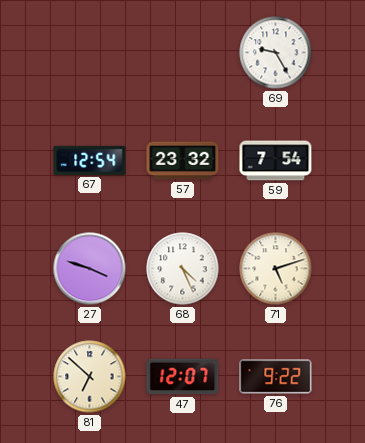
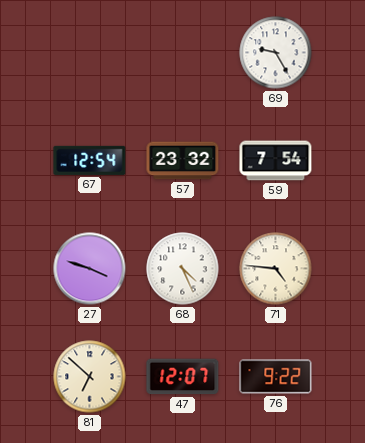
71: 5:12 -> 4:46 (276, 269)
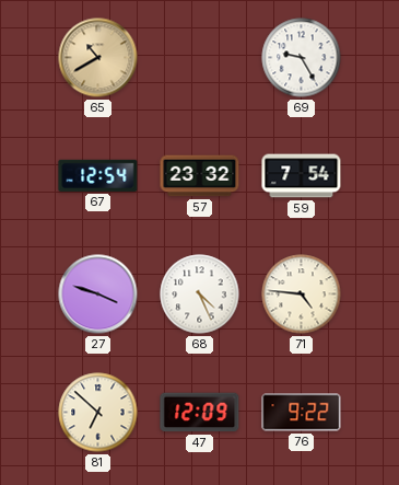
65: none -> 10:40 (98, 58)
47: 12:07 -> 12:09 (200, 413)
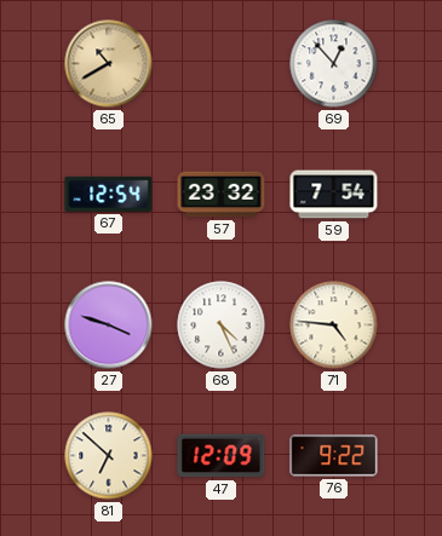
69: 9:25 -> 12:53 (334, 64)
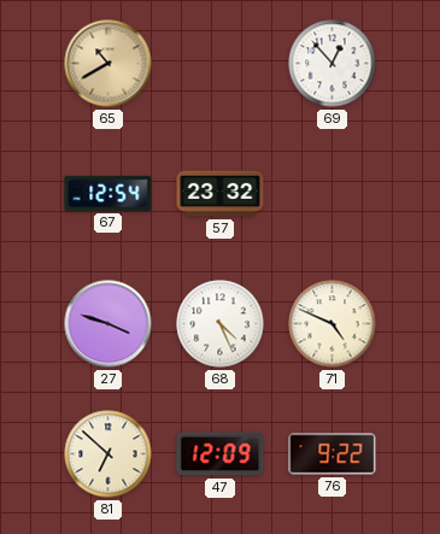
59: 7:54 -> none (334, 195)
71: 4:46 -> 4:49 (333, 324)
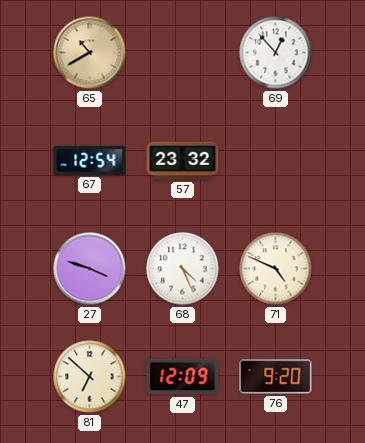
76: 9:22 -> 9:20 (276, 377)
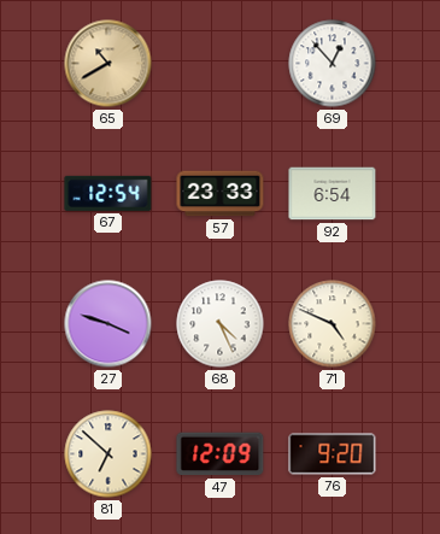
57: 23:32 -> 23:33 (221, 194)
92: none -> 6:54 (333, 194)
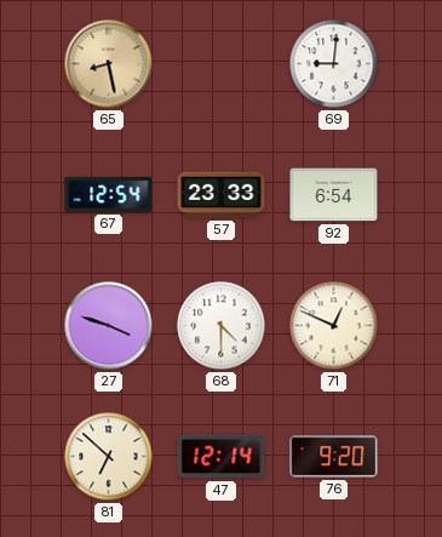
65: 10:40 -> 8:28 (109, 64)
69: 12:53 -> 9:01 (334, 64)
68: 4:26 -> 4:30 (222, 326)
71: 4:49 -> 12:49 (334, 326)
47: 12:09 -> 12:14 (222, 457)
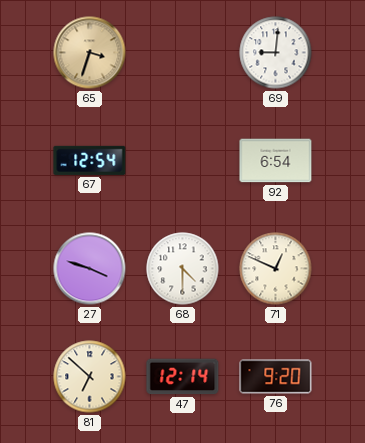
65: 8:28 -> 3:33 (90, 53)
57: 23:33 -> none (222, 195)
